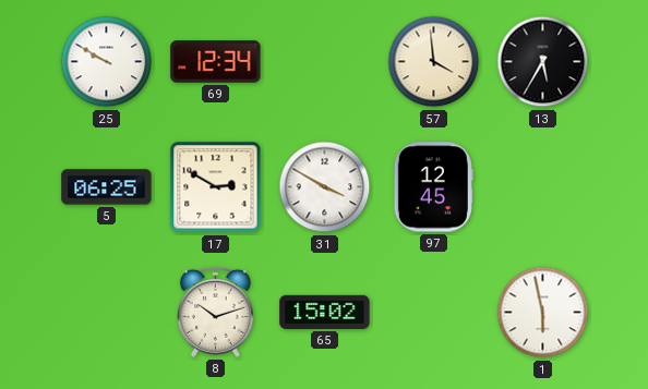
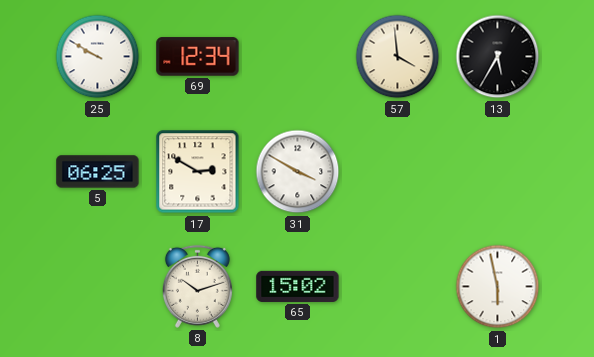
97: 12:45 -> none (433, 187)
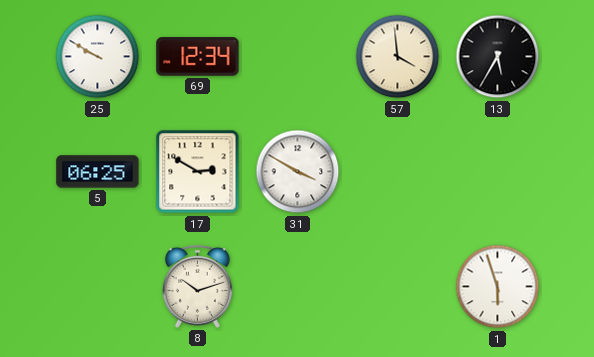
65: 15:02 -> none (298, 286)
1: 5:58 -> 5:57 (498, 287)
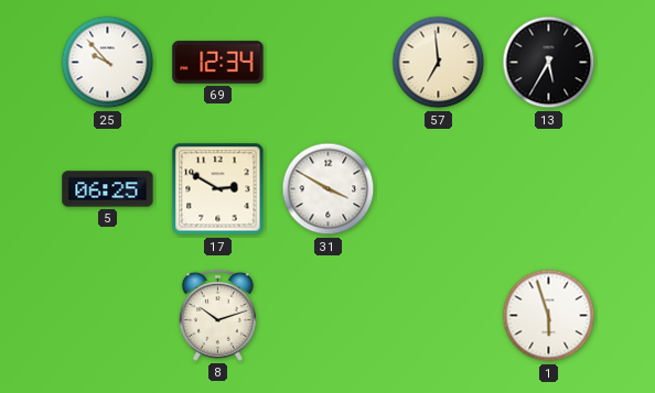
25: 9:50 -> 9:53 (108, 63)
57: 3:59 -> 6:59 (439, 63)
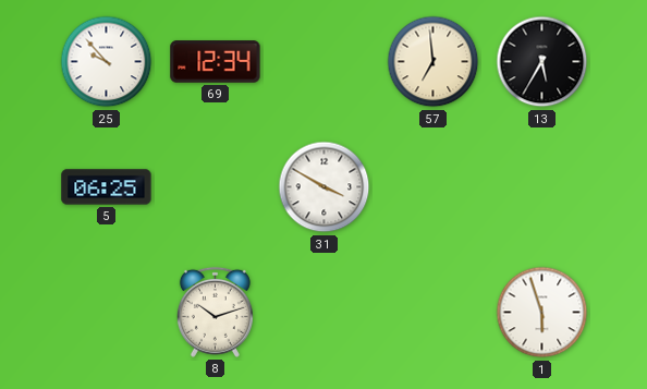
17: 2:50 -> none (218, 189)
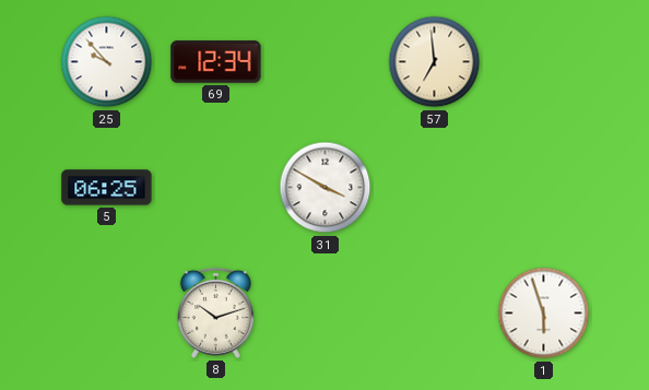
13: 5:35 -> none (542, 62)
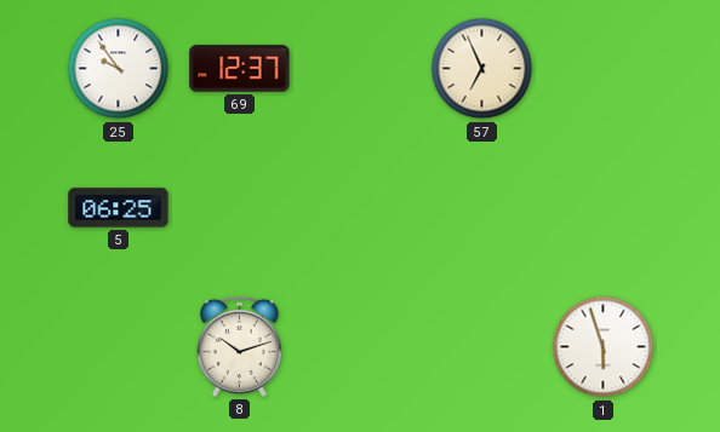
25: 9:53 -> 9:54 (119, 69)
69: 12:34 -> 12:37 (240, 69)
57: 6:59 -> 6:56 (482, 69)
31: 3:50 -> none (326, 188)
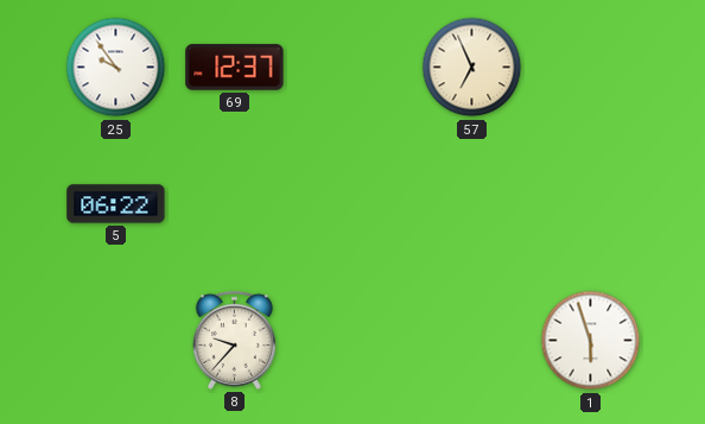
5: 06:25 -> 06:22 (116, 204)
8: 10:12 -> 9:37 (234, 340)
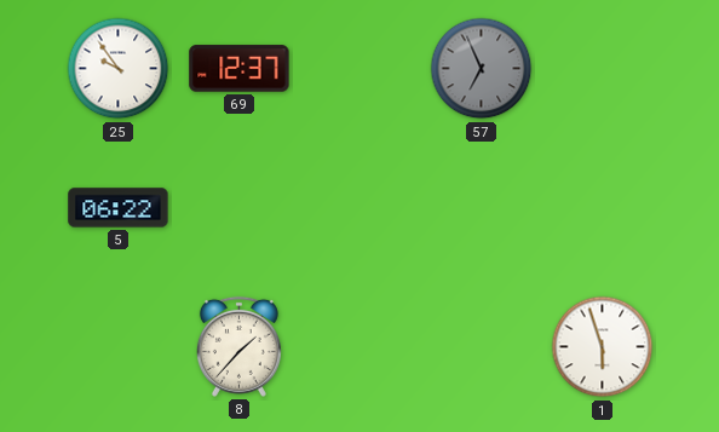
57 dial: cream -> grey (482, 69)
8: 9:37 -> 1:37 (238, 346)
